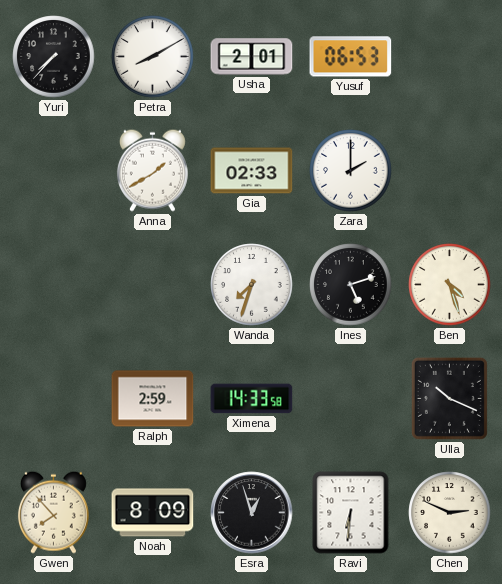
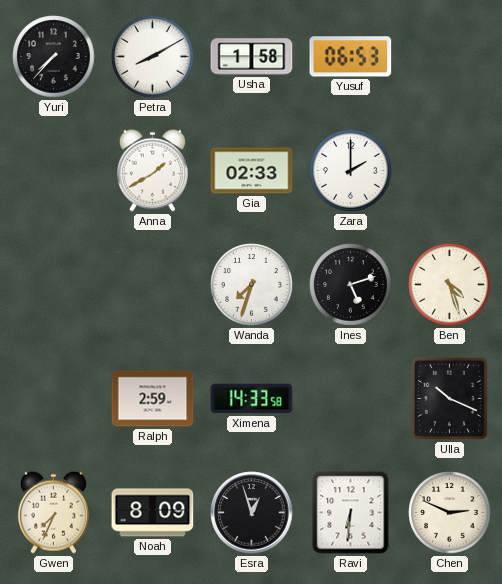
Usha: 2:01 -> 1:58 (252, 57)
Gwen: 7:53 -> 7:34 (53, 512)
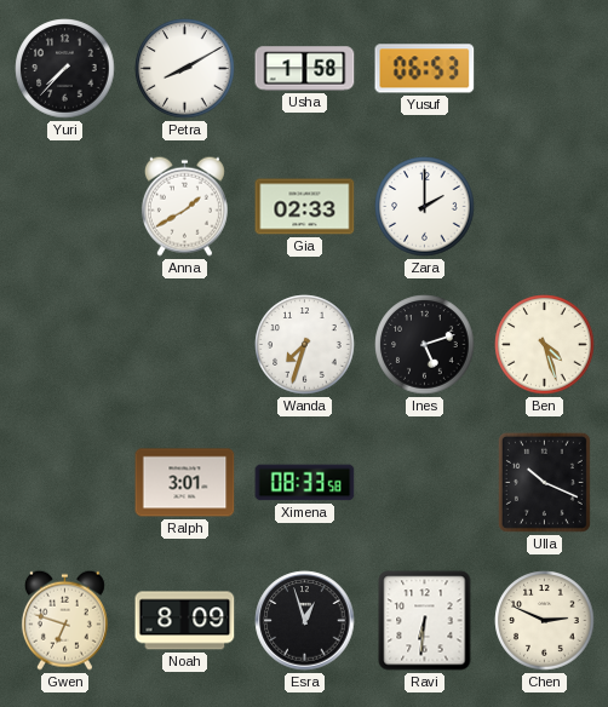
Ralph: 2:59 -> 3:01 (185, 483)
Ximena: 14:33 -> 08:33 (305, 483)
Gwen: 7:34 -> 6:48 (64, 620)
